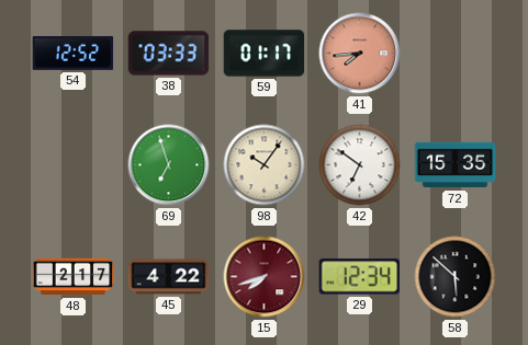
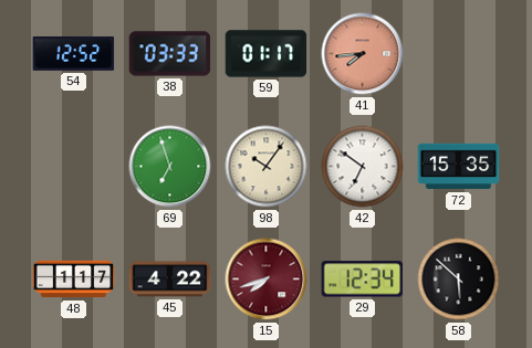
48: 2:17 -> 1:17 (74, 280)
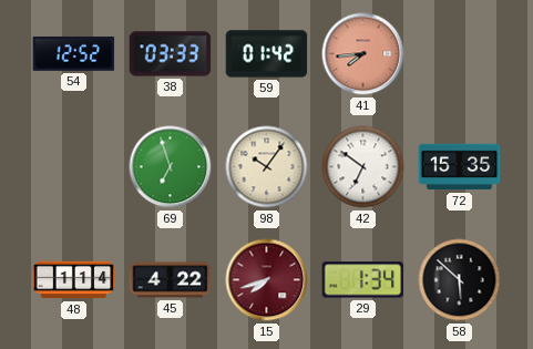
59: 01:17 -> 01:42 (267, 54)
48: 1:17 -> 1:14 (74, 280)
29: 12:34 -> 1:34 (363, 280)
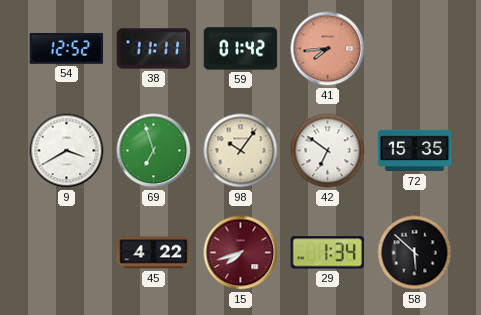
38: 03:33 -> 11:11 (154, 49)
9: none -> 3:40 (67, 151)
48: 1:14 -> none (74, 280)
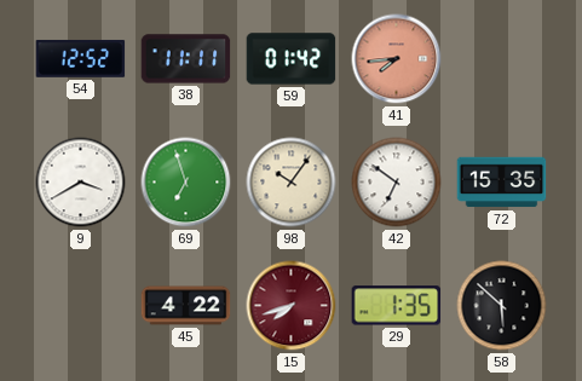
29: 1:34 -> 1:35 (397, 306)
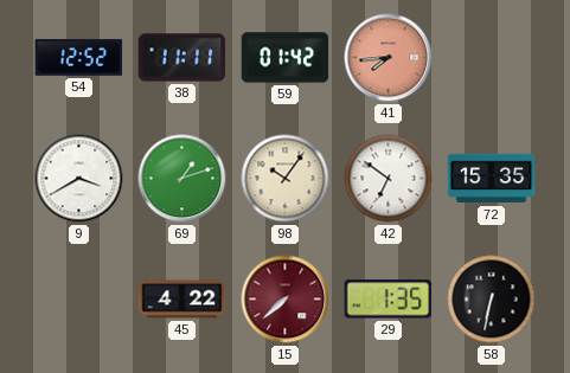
69: 6:57 -> 1:12 (182, 179)
15: 7:42 -> 7:38 (286, 300)
58: 5:52 -> 6:32 (492, 300)
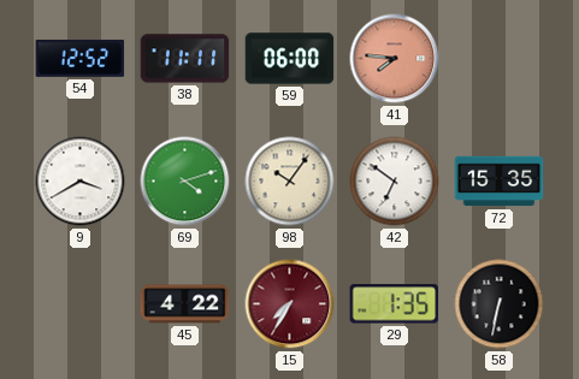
59: 01:42 -> 06:00 (290, 59)
41: 7:44 -> 7:46 (395, 59)
69: 1:12 -> 4:12 (185, 182)
15: 7:38 -> 7:35 (290, 304)
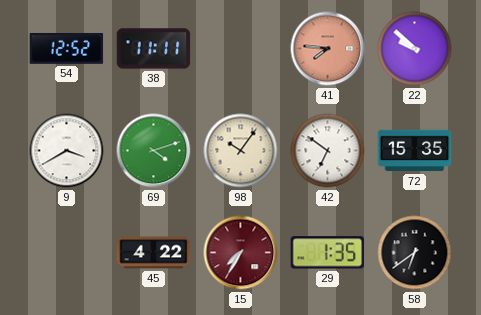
59: 06:00 -> none (290, 59)
22: none -> 9:52 (415, 49)
58: 6:32 -> 6:39 (415, 253)
